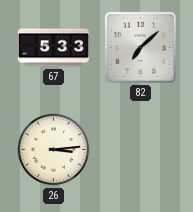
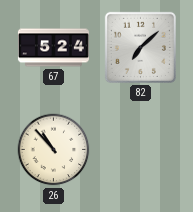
67: 5:33 -> 5:24 (53, 48)
26: 3:14 -> 10:53 (54, 150)
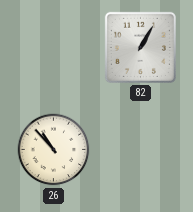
67: 5:24 -> none (53, 48)
82: 7:08 -> 1:05 (140, 47)
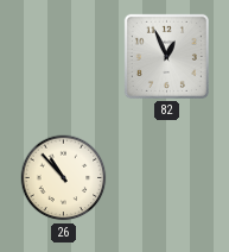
82: 1:05 -> 12:56 (166, 56)
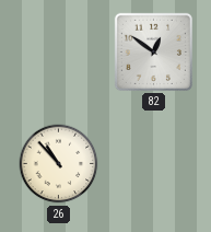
82: 12:56 -> 12:51 (153, 51)
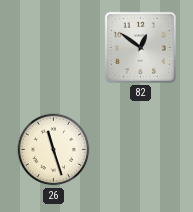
26: 10:53 -> 11:27 (54, 150)
